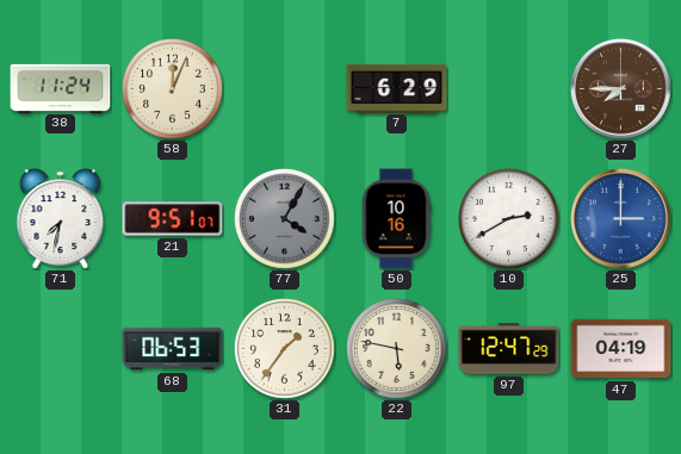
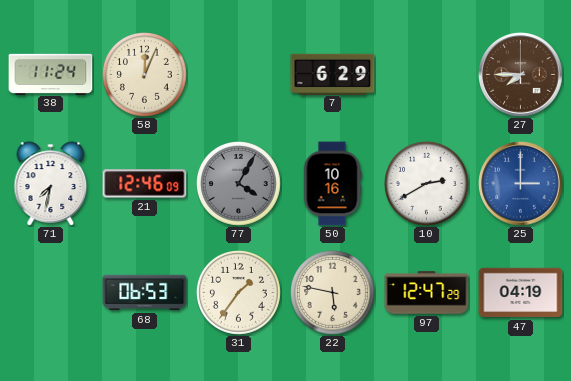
21: 9:51 -> 12:46 (145, 184)
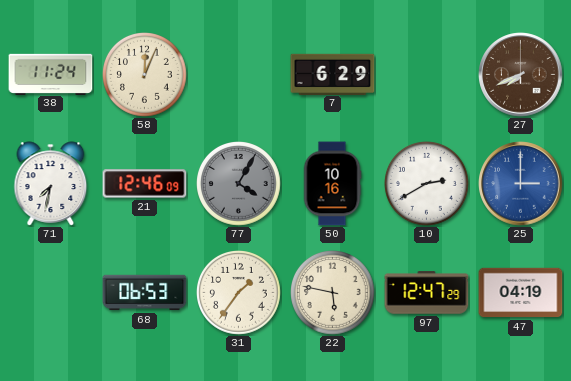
27: 7:45 -> 7:41 (521, 75)
